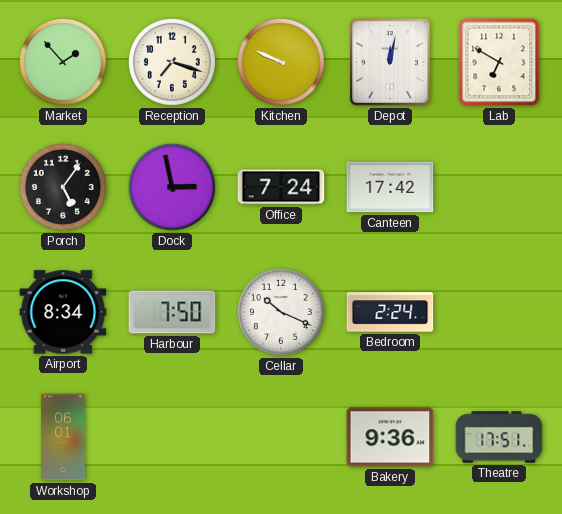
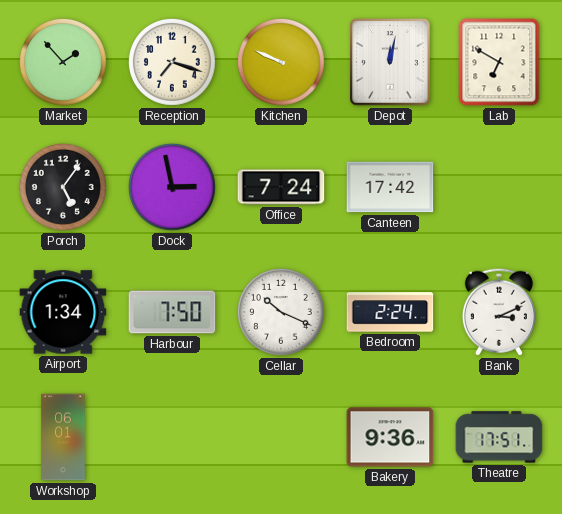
Airport: 8:34 -> 1:34 (63, 312)
Bank: none -> 3:11 (499, 312)
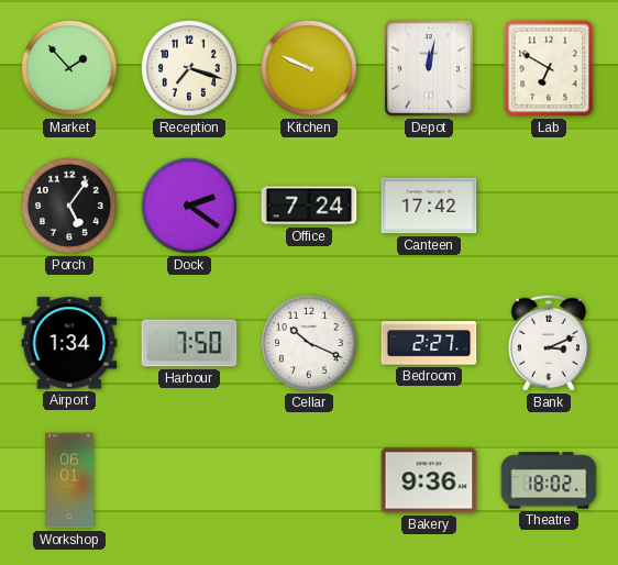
Dock: 2:58 -> 2:21 (189, 206)
Bedroom: 2:24 -> 2:27 (429, 343)
Theatre: 17:51 -> 18:02 (549, 480)
